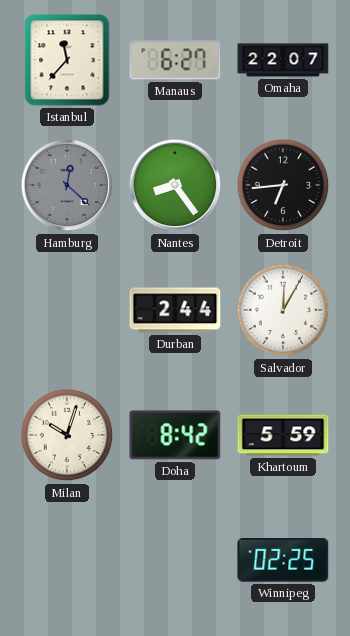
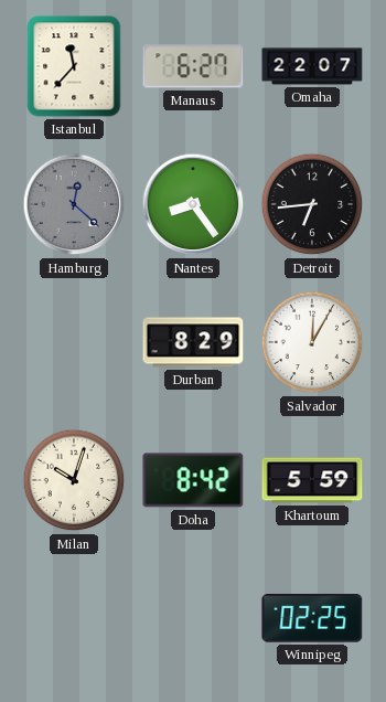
Durban: 2:44 -> 8:29 (193, 342)
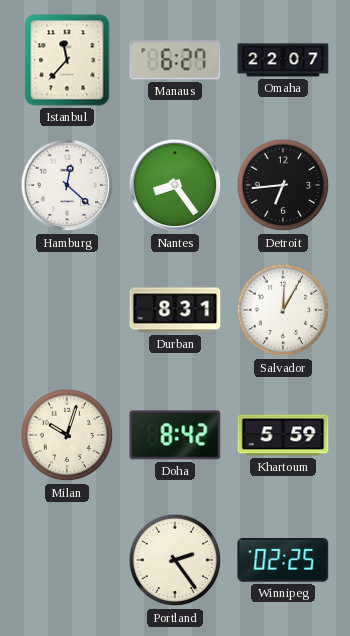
Hamburg dial: grey -> white (67, 185)
Durban: 8:29 -> 8:31 (175, 310)
Portland: none -> 2:24 (175, 560)
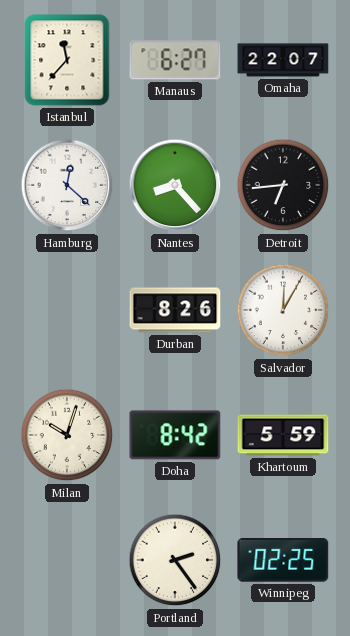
Nantes: 8:24 -> 8:23 (175, 185)
Durban: 8:31 -> 8:26 (175, 310)
